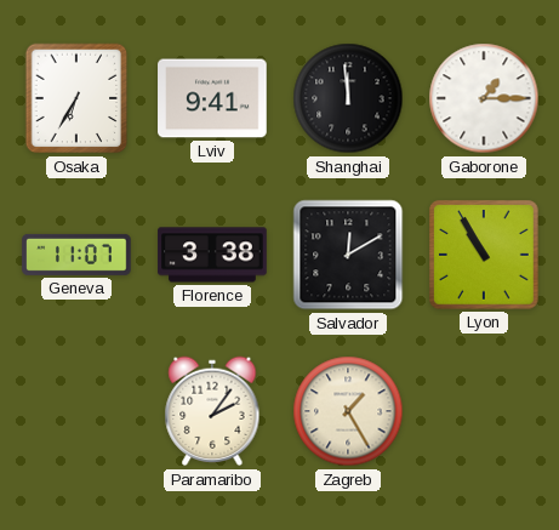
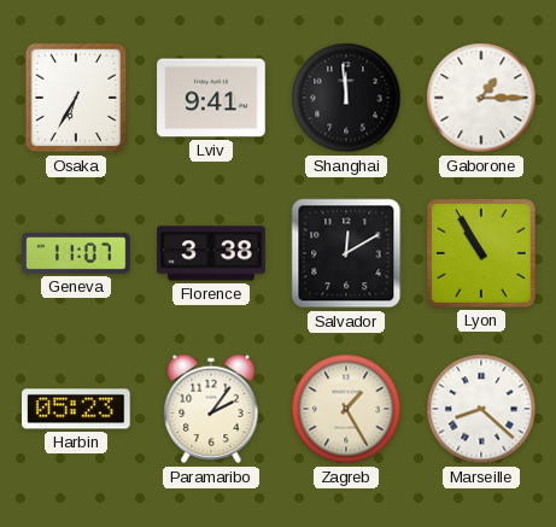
Harbin: none -> 05:23 (76, 409)
Marseille: none -> 8:22 (481, 409)
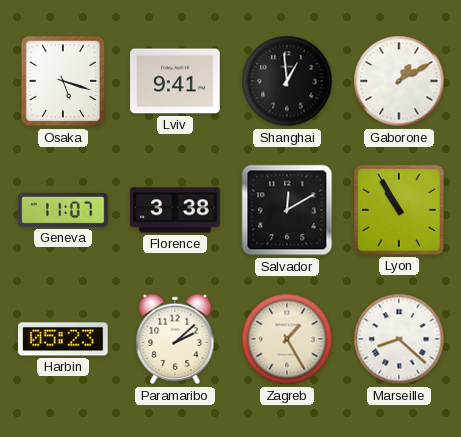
Osaka: 6:35 -> 5:18 (63, 81)
Shanghai: 11:59 -> 12:59 (287, 81)
Gaborone: 1:15 -> 1:10 (399, 81)
Paramaribo: 2:06 -> 2:08 (175, 339)
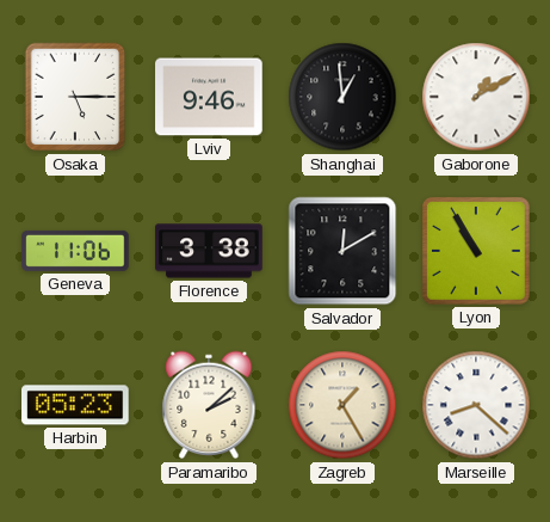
Osaka: 5:18 -> 5:15 (75, 97)
Lviv: 9:41 -> 9:46 (209, 97)
Geneva: 11:07 -> 11:06 (75, 251)
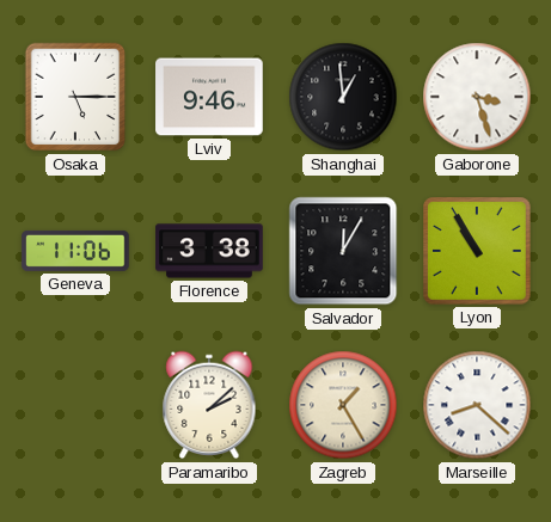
Gaborone: 1:10 -> 3:27 (477, 97)
Salvador: 12:10 -> 12:05 (343, 251)
Harbin: 05:23 -> none (75, 405)
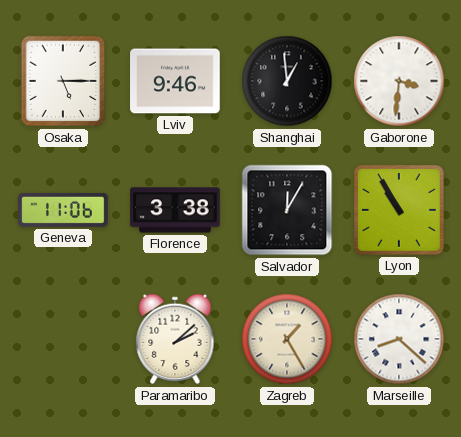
Gaborone: 3:27 -> 3:31 (399, 81)
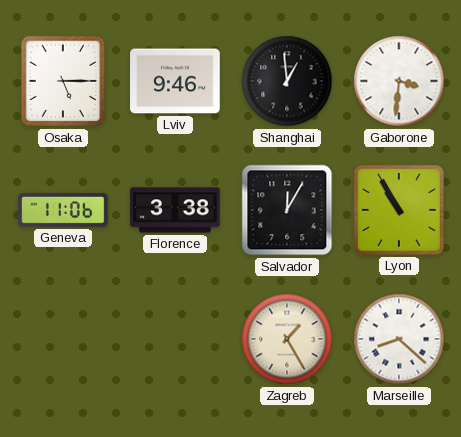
Paramaribo: 2:08 -> none (175, 339)
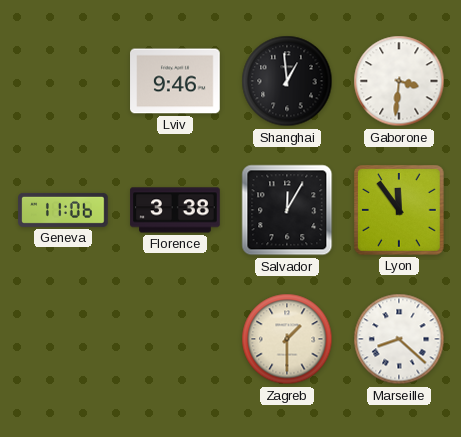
Osaka: 5:15 -> none (63, 81)
Lyon: 10:55 -> 11:54 (399, 210)
Zagreb: 1:25 -> 1:30 (287, 339)
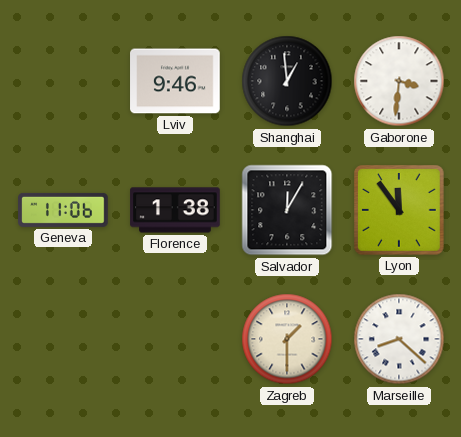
Florence: 3:38 -> 1:38 (175, 210)
